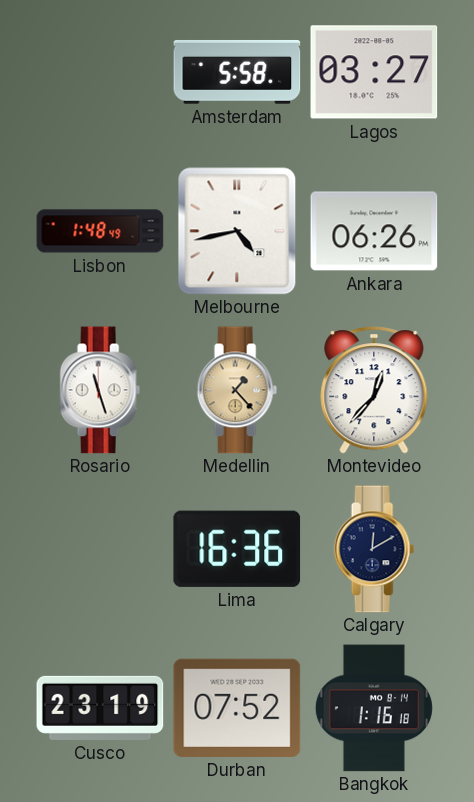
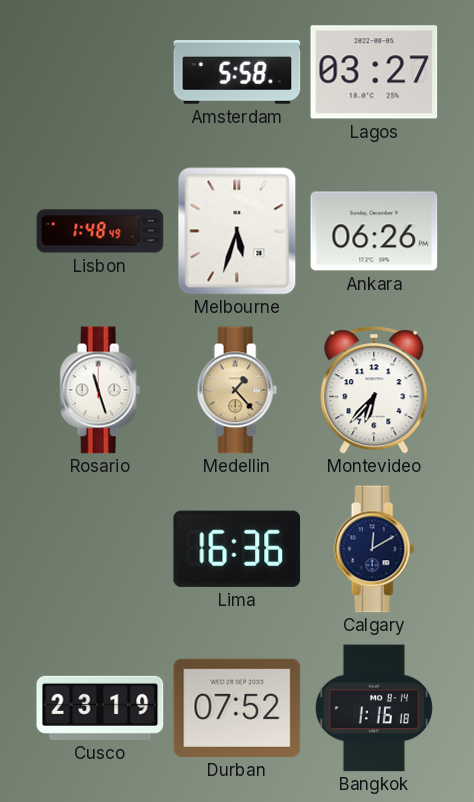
Melbourne: 4:43 -> 5:33 (237, 231)
Montevideo: 12:37 -> 6:37 (374, 390)
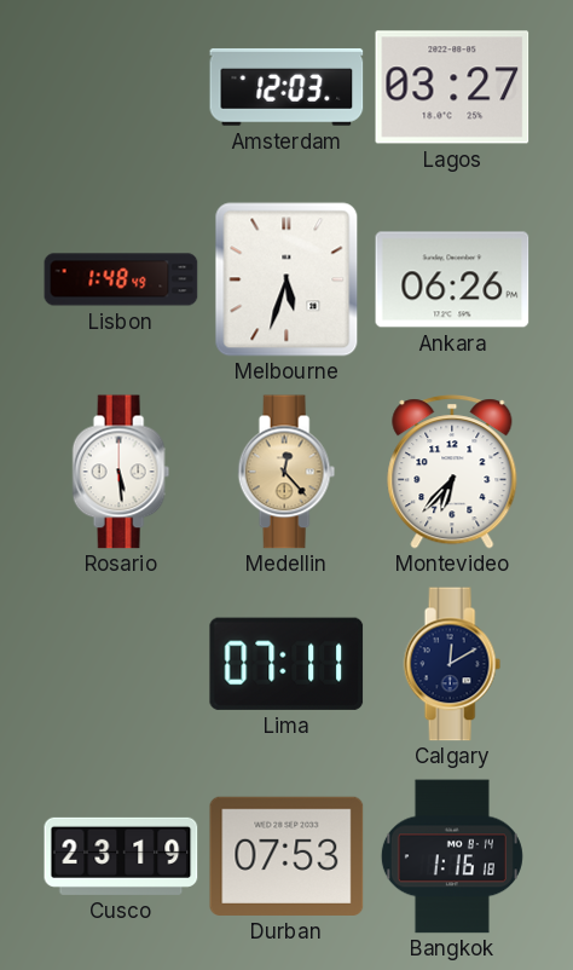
Amsterdam: 5:58 -> 12:03 (286, 87)
Rosario: 11:27 -> 5:29 (121, 472)
Medellin: 1:23 -> 12:23 (286, 472)
Lima: 16:36 -> 07:11 (286, 664)
Durban: 07:52 -> 07:53 (286, 856)
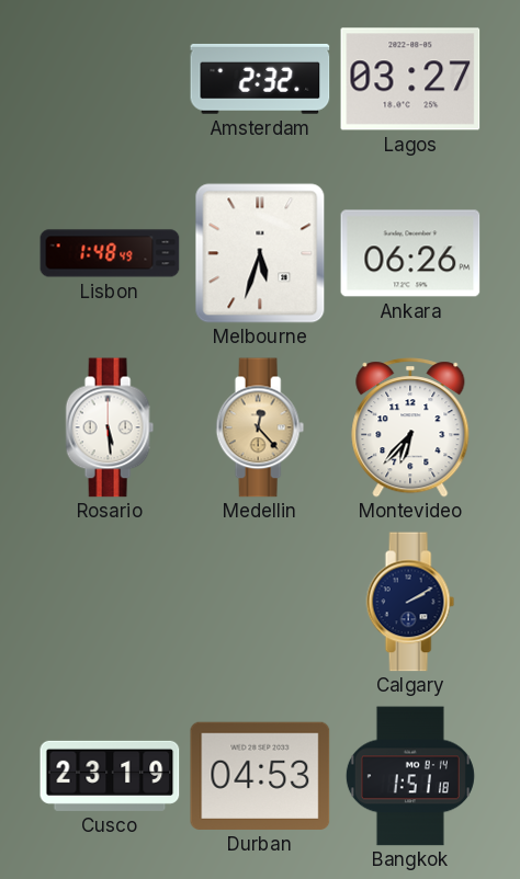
Amsterdam: 12:03 -> 2:32 (260, 79)
Lima: 07:11 -> none (286, 664)
Calgary: 12:10 -> 2:10 (410, 602)
Durban: 07:53 -> 04:53 (260, 776)
Bangkok: 1:16 -> 1:51 (410, 776)
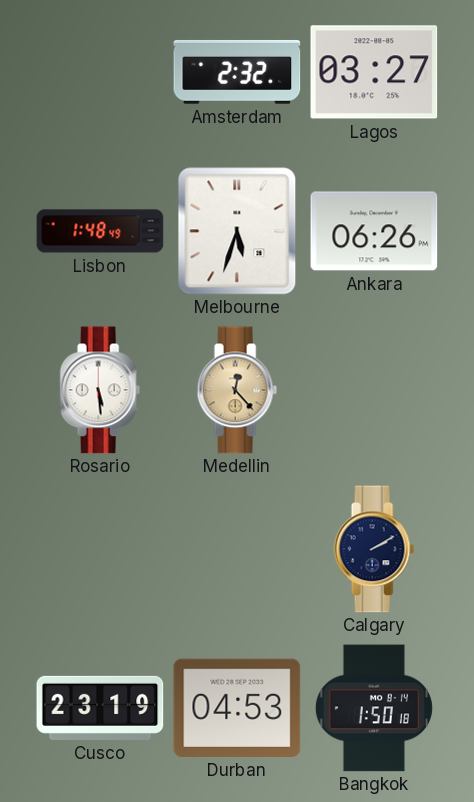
Montevideo: 6:37 -> none (410, 427)
Bangkok: 1:51 -> 1:50 (374, 708)
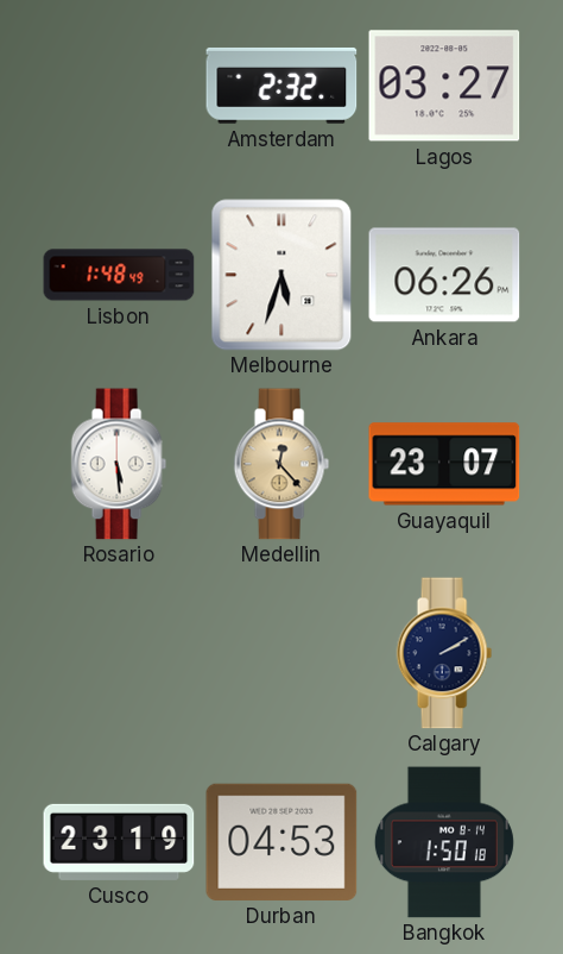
Guayaquil: none -> 23:07 (444, 464)
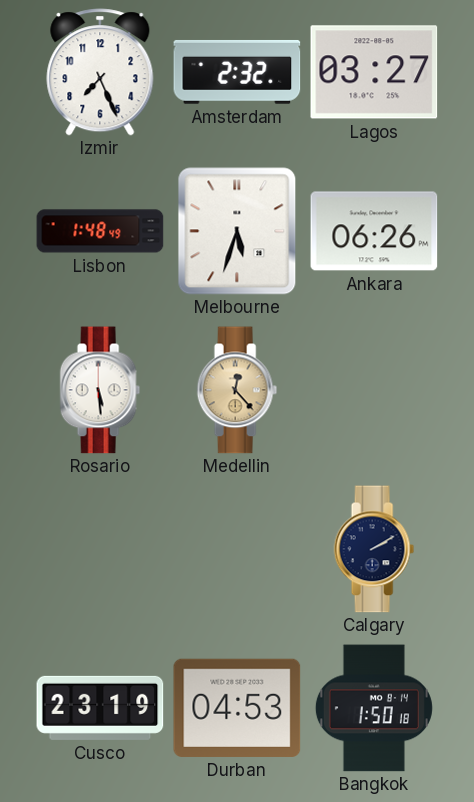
Izmir: none -> 7:26 (100, 72)
Guayaquil: 23:07 -> none (444, 464)
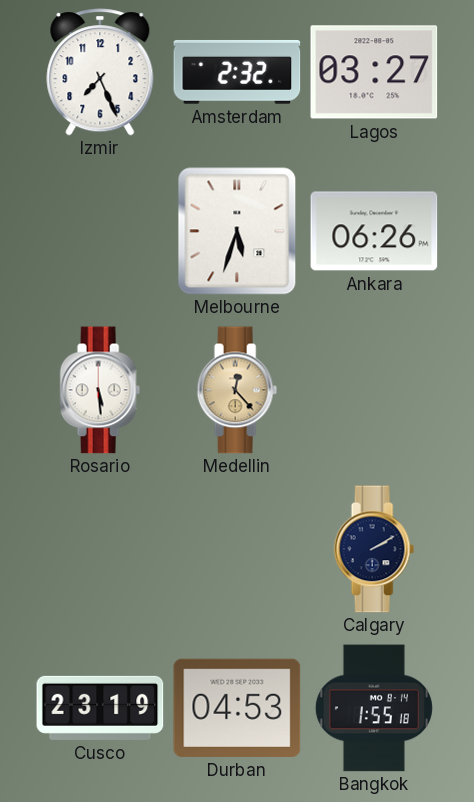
Lisbon: 1:48 -> none (100, 231)
Bangkok: 1:50 -> 1:55 (374, 708)
